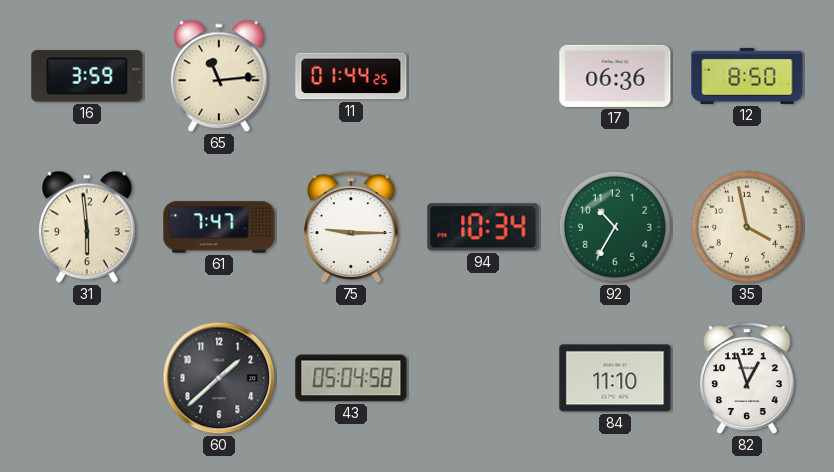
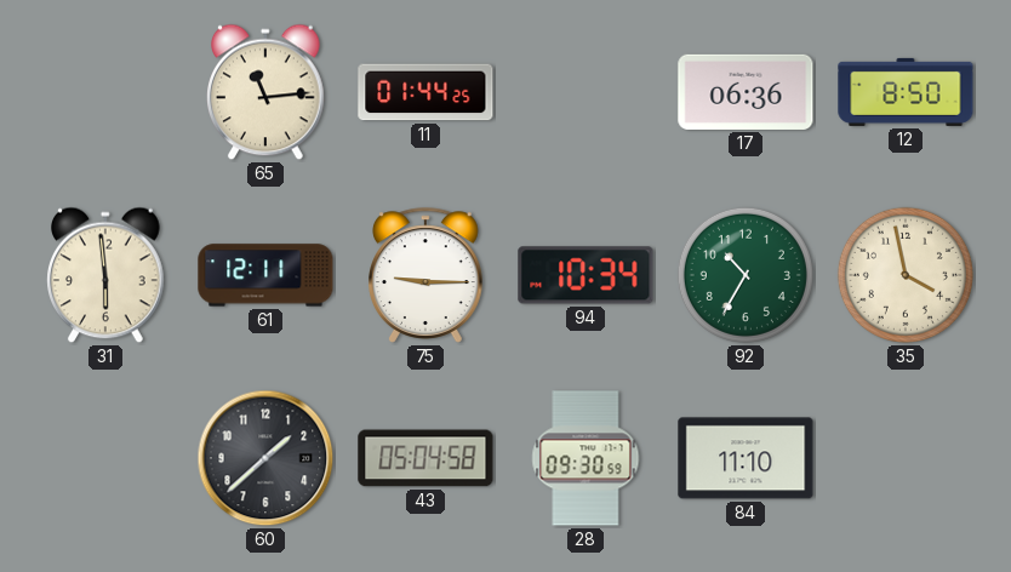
16: 3:59 -> none (87, 76)
61: 7:47 -> 12:11 (265, 275)
28: none -> 09:30 (586, 458)
82: 12:57 -> none (748, 378)
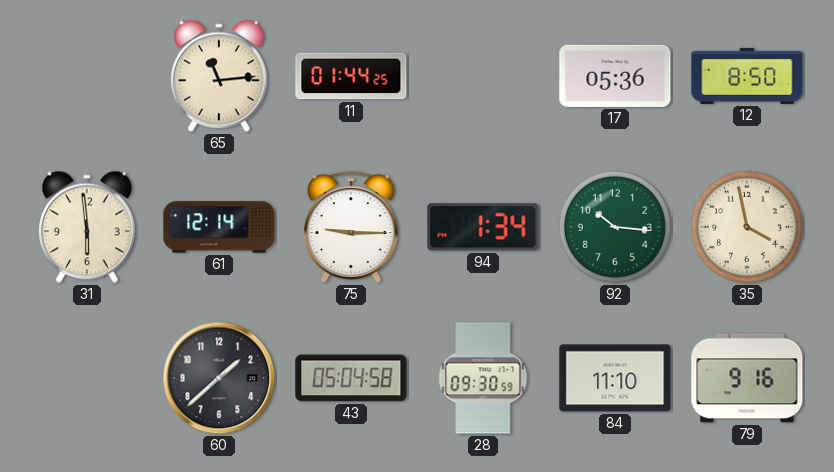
17: 06:36 -> 05:36 (615, 76)
61: 12:11 -> 12:14 (219, 227)
94: 10:34 -> 1:34 (483, 227)
92: 10:35 -> 10:16 (615, 227)
79: none -> 9:16 (747, 378)
